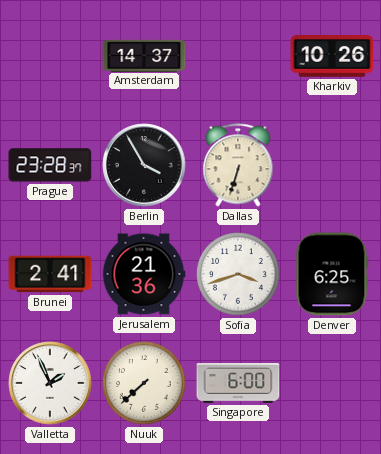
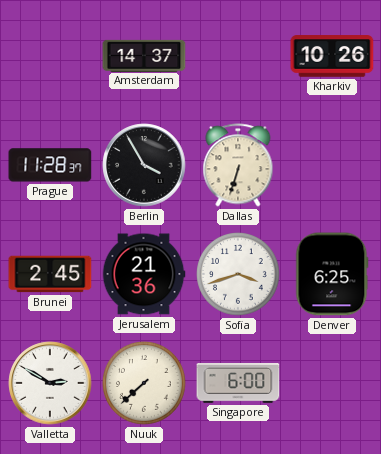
Prague: 23:28 -> 11:28 (50, 165)
Brunei: 2:41 -> 2:45 (50, 274)
Valletta: 1:56 -> 2:50 (50, 383)
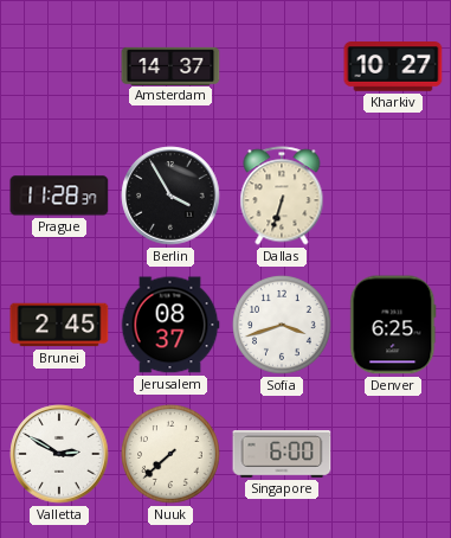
Kharkiv: 10:26 -> 10:27 (393, 66)
Jerusalem: 21:36 -> 08:37 (170, 325)
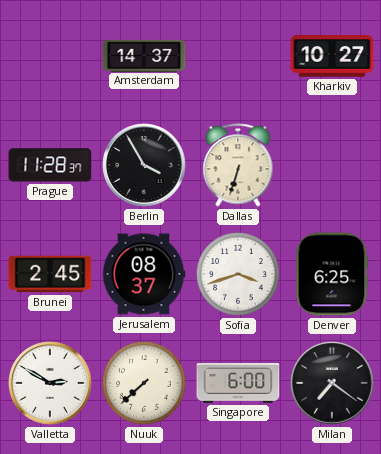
Milan: none -> 7:21 (332, 383)
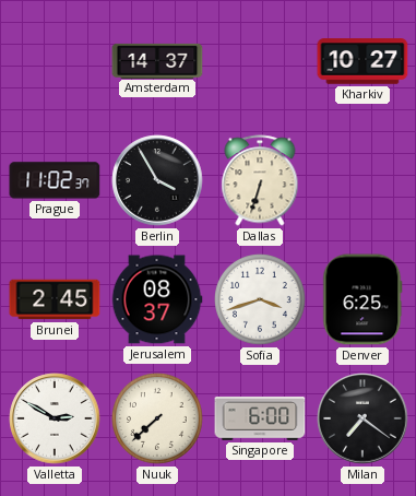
Prague: 11:28 -> 11:02 (55, 180)
